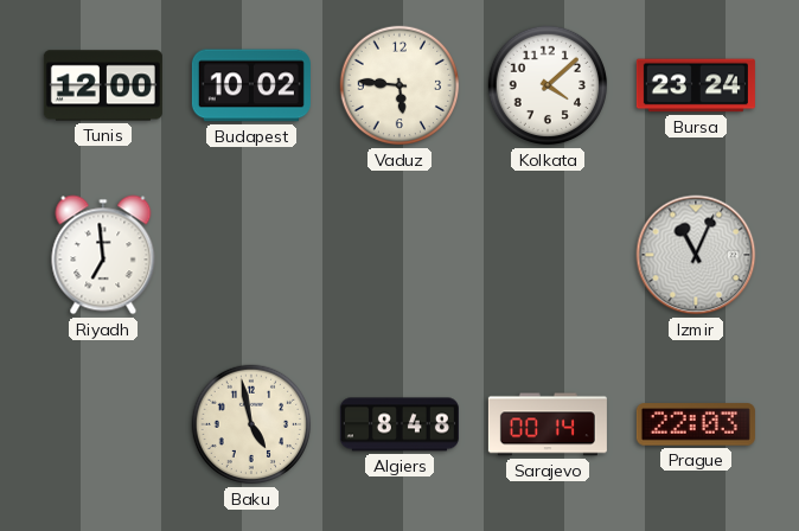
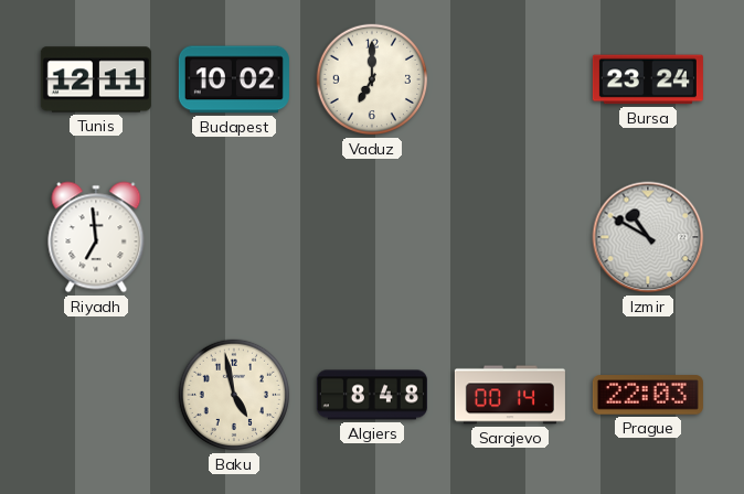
Tunis: 12:00 -> 12:11 (96, 79)
Vaduz: 5:46 -> 7:00 (372, 79)
Kolkata: 4:08 -> none (548, 85)
Izmir: 11:04 -> 10:50 (648, 237)
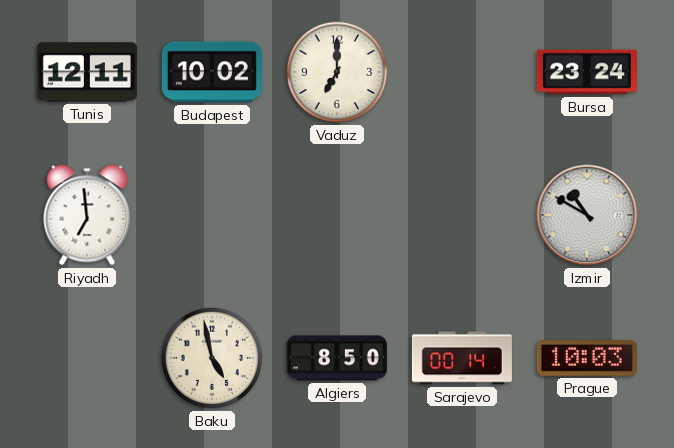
Algiers: 8:48 -> 8:50 (337, 358)
Prague: 22:03 -> 10:03 (587, 358)
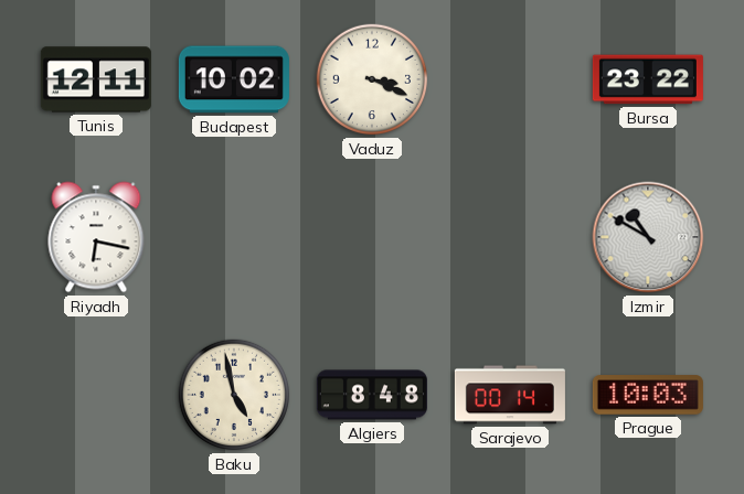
Vaduz: 7:00 -> 3:19 (372, 79)
Bursa: 23:24 -> 23:22 (648, 79)
Riyadh: 6:59 -> 6:17 (96, 237)
Algiers: 8:50 -> 8:48 (372, 395)
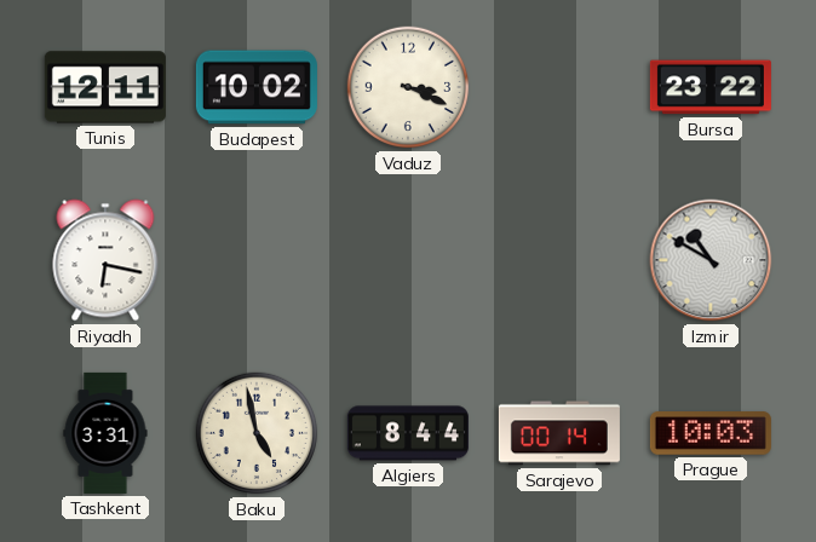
Tashkent: none -> 3:31 (105, 433)
Algiers: 8:48 -> 8:44 (408, 433)
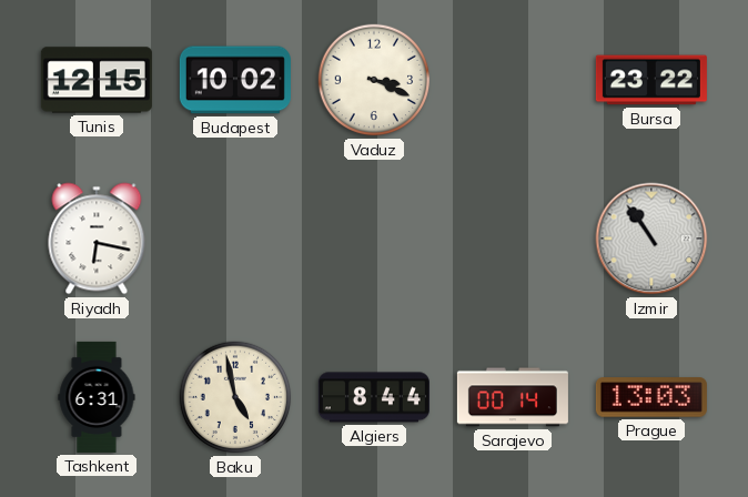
Tunis: 12:11 -> 12:15 (97, 80)
Izmir: 10:50 -> 10:54 (651, 239)
Tashkent: 3:31 -> 6:31 (97, 397)
Prague: 10:03 -> 13:03 (651, 397)
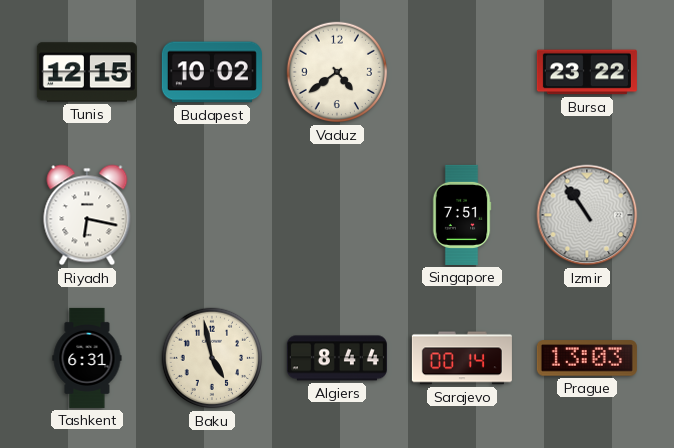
Vaduz: 3:19 -> 4:39 (337, 72)
Singapore: none -> 7:51 (462, 215)
